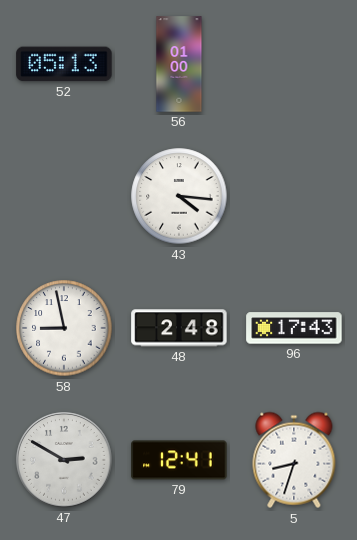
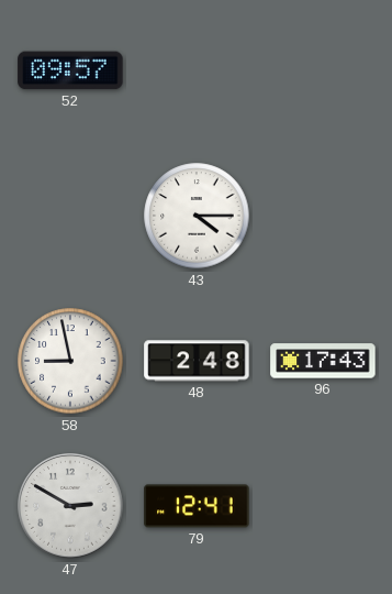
52: 05:13 -> 09:57 (70, 70)
56: 01:00 -> none (179, 64)
43: 4:16 -> 4:15 (197, 216)
5: 8:33 -> none (294, 460)
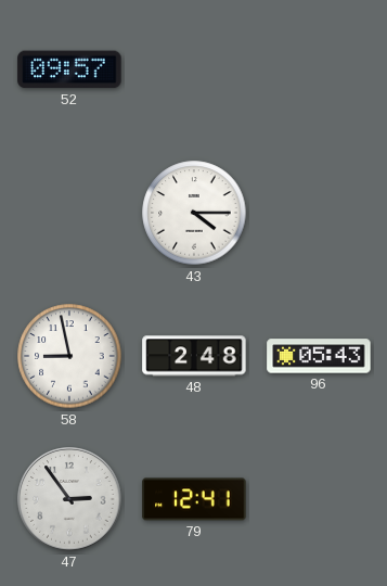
96: 17:43 -> 05:43 (319, 356)
47: 2:50 -> 2:54 (69, 499)
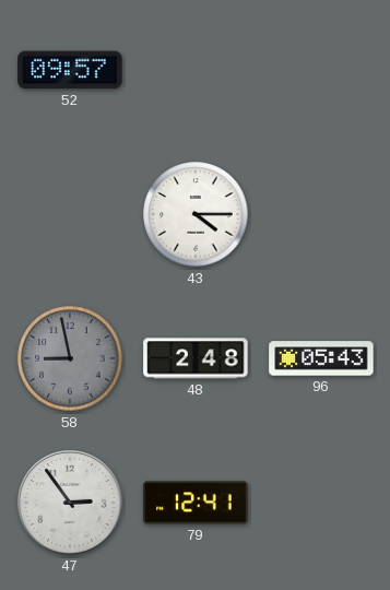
58 dial: white -> grey (70, 358)
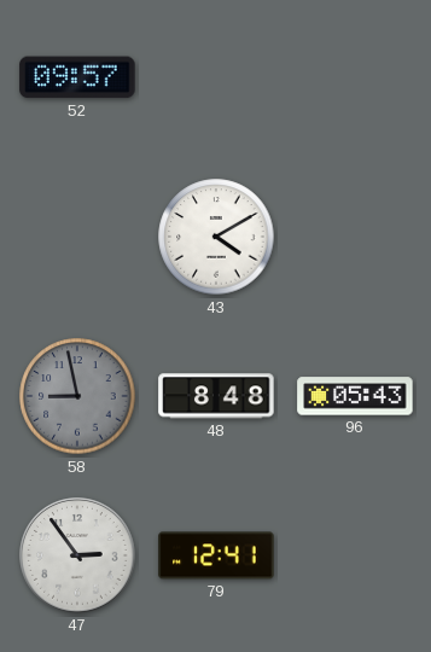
43: 4:15 -> 4:10 (216, 237)
48: 2:48 -> 8:48 (216, 396)
